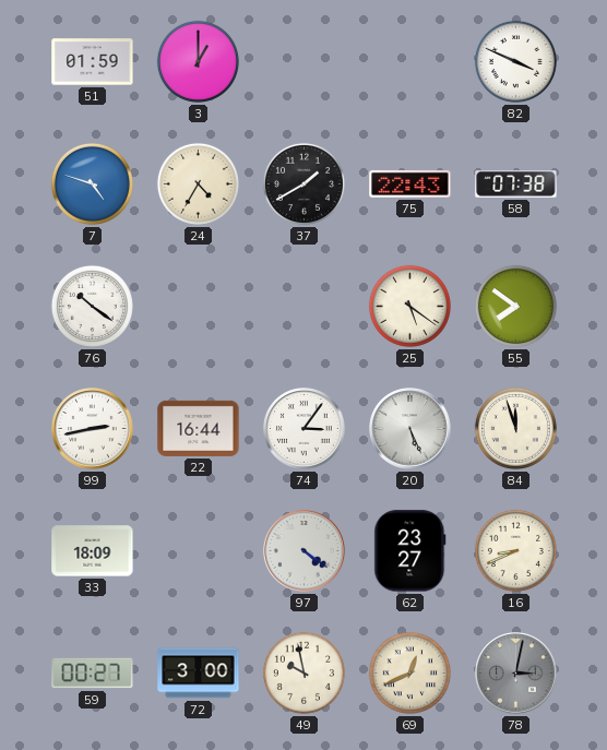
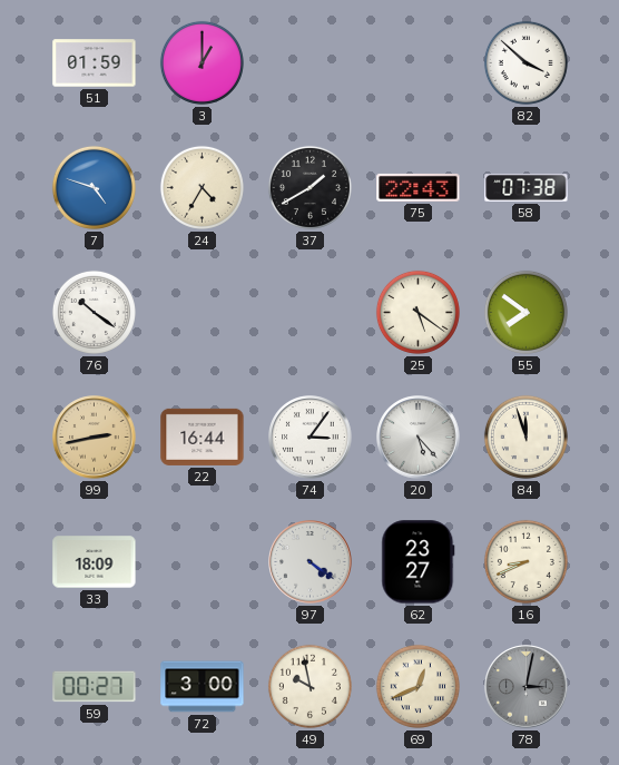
82: 3:49 -> 3:52 (525, 62)
99 dial: white -> champagne (95, 438)
20: 5:26 -> 5:23 (419, 438)
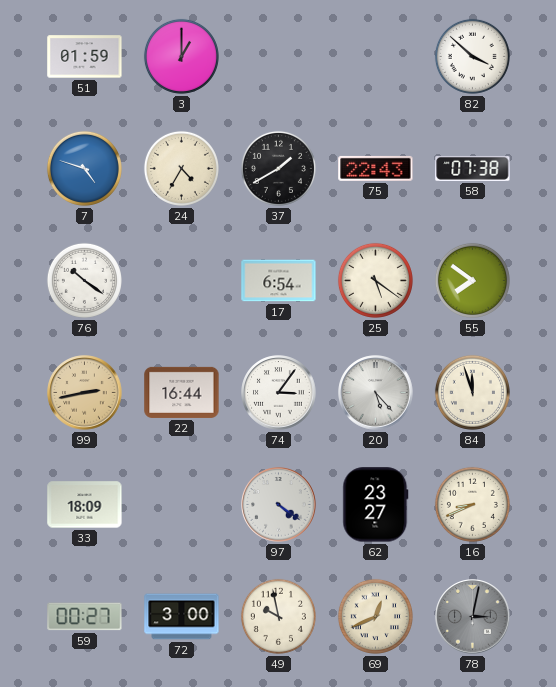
17: none -> 6:54 (279, 281)
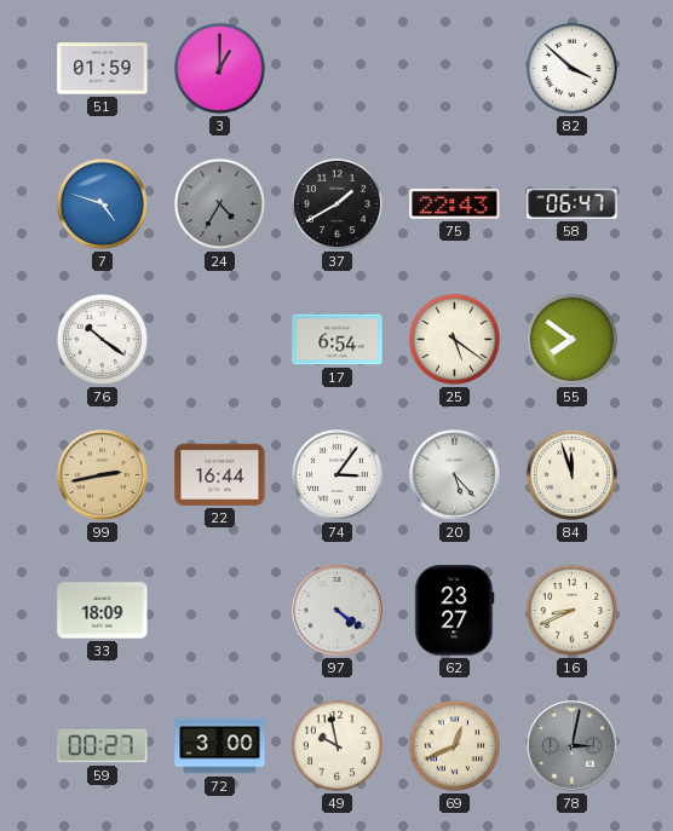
24 dial: cream -> grey (219, 203)
58: 07:38 -> 06:47 (573, 204)
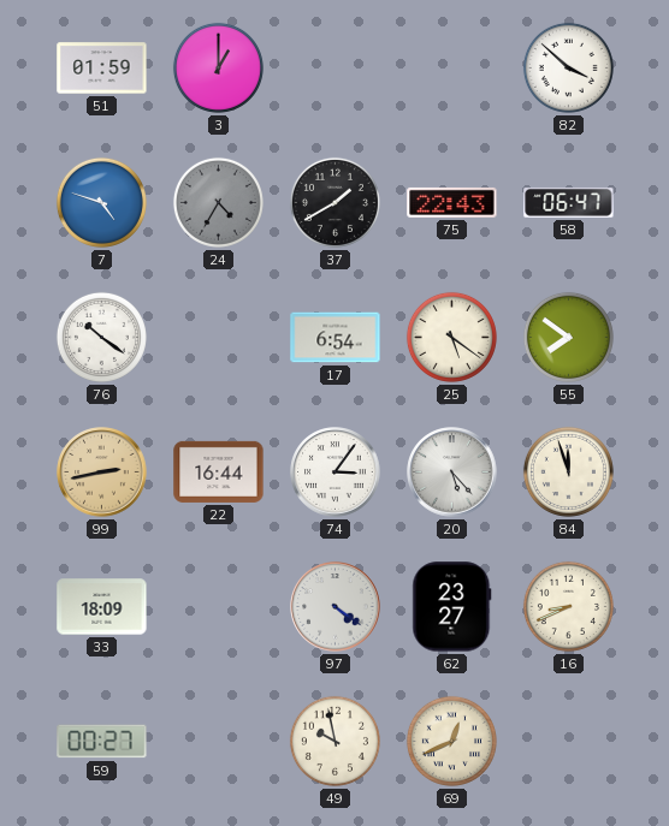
72: 3:00 -> none (220, 746)
78: 3:02 -> none (573, 746)
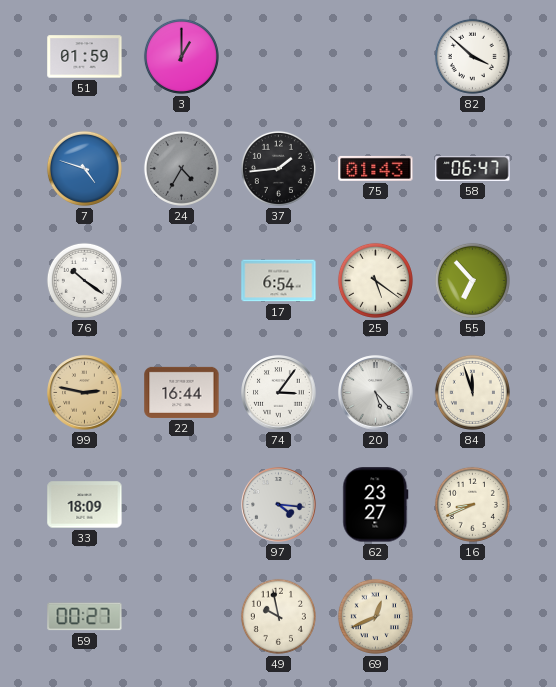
37: 1:40 -> 1:44 (278, 168)
75: 22:43 -> 01:43 (376, 168)
55: 7:51 -> 6:53 (472, 280)
99: 2:43 -> 2:47 (85, 393)
97: 4:21 -> 4:16 (279, 505)
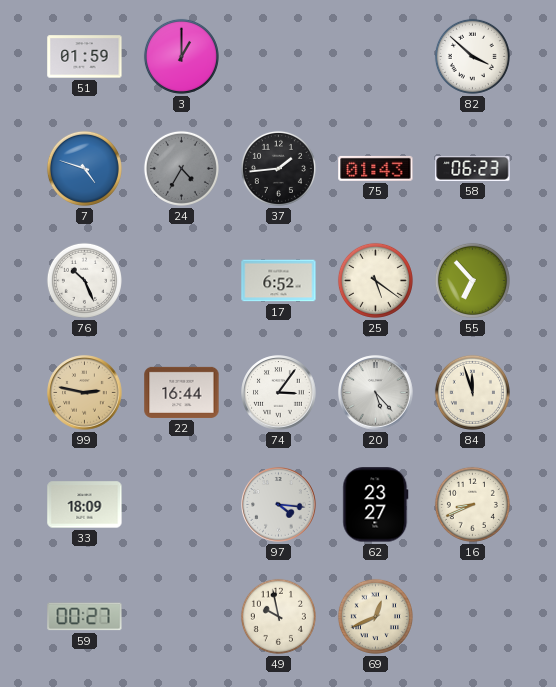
58: 06:47 -> 06:23 (473, 169)
76: 10:21 -> 10:26 (84, 280)
17: 6:54 -> 6:52 (279, 281)
